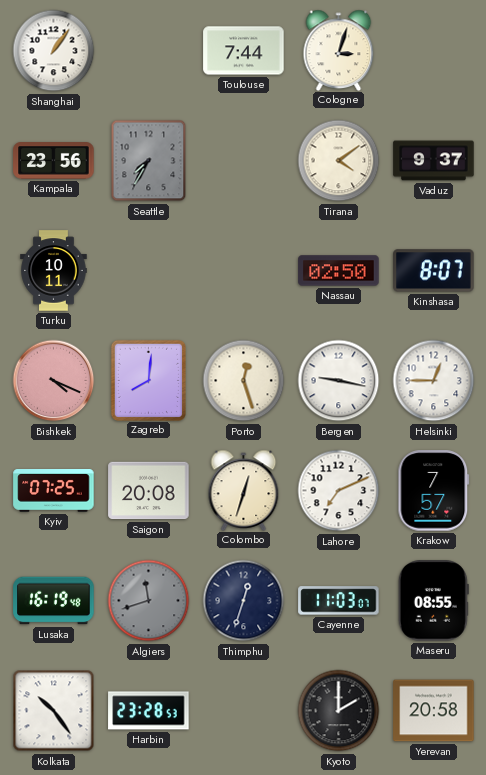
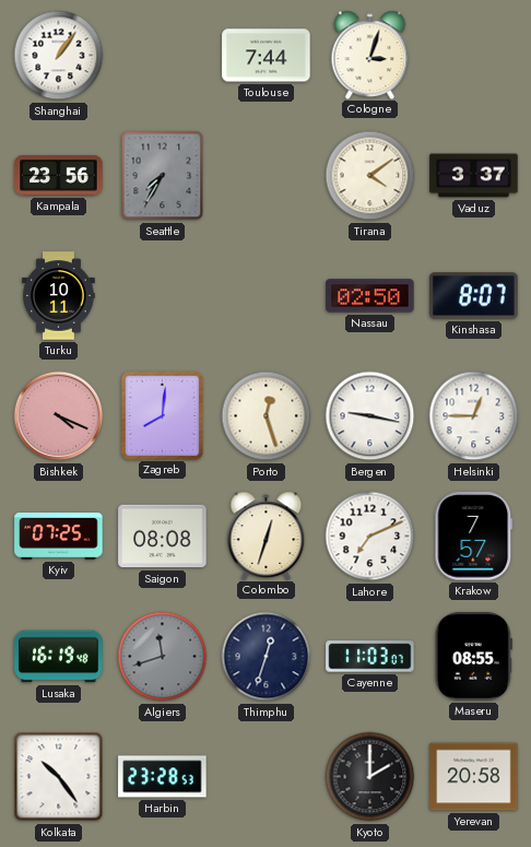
Vaduz: 9:37 -> 3:37 (474, 176)
Saigon: 20:08 -> 08:08 (163, 537)
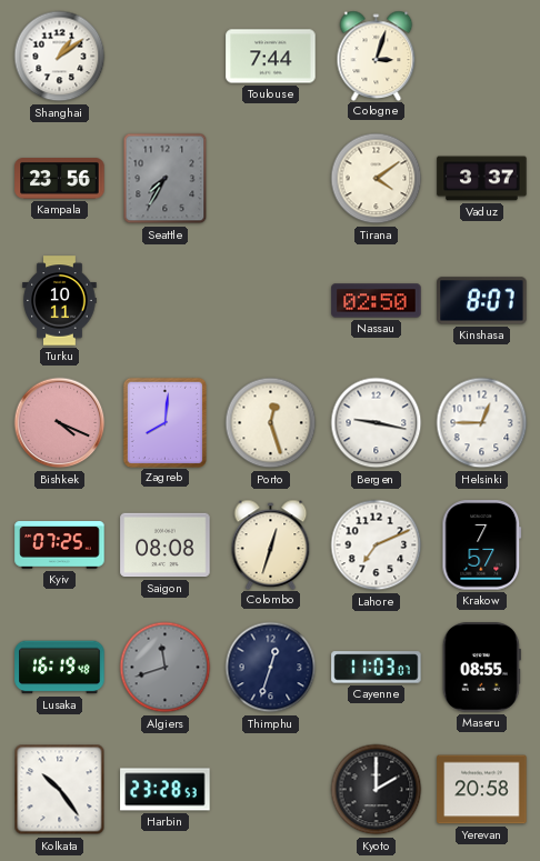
Shanghai: 1:06 -> 1:09 (60, 57)
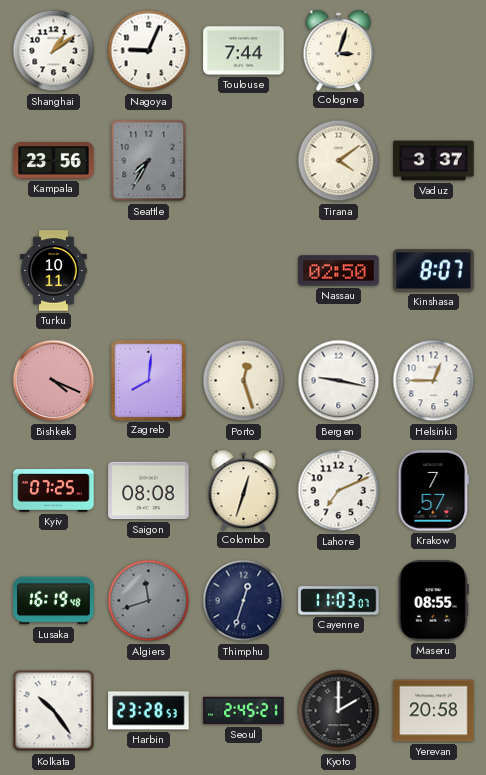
Nagoya: none -> 9:04 (149, 51)
Seoul: none -> 2:45 (244, 711)
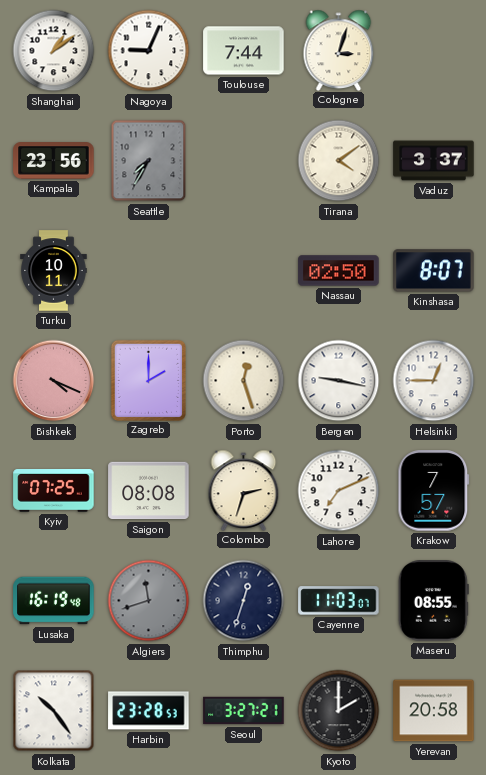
Zagreb: 8:01 -> 2:00 (148, 380)
Colombo: 12:33 -> 2:33 (244, 490)
Seoul: 2:45 -> 3:27 (244, 711)
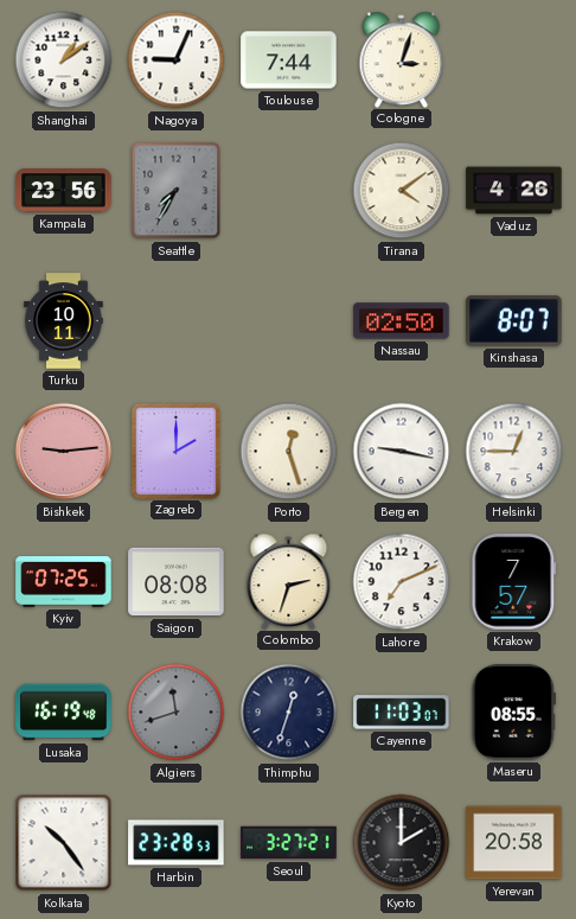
Vaduz: 3:37 -> 4:26 (514, 191)
Bishkek: 4:19 -> 9:14 (64, 452)
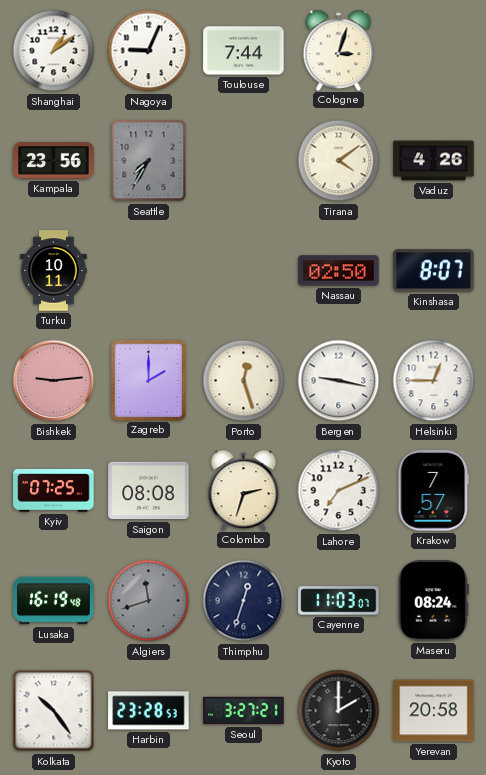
Maseru: 08:55 -> 08:24 (433, 601)
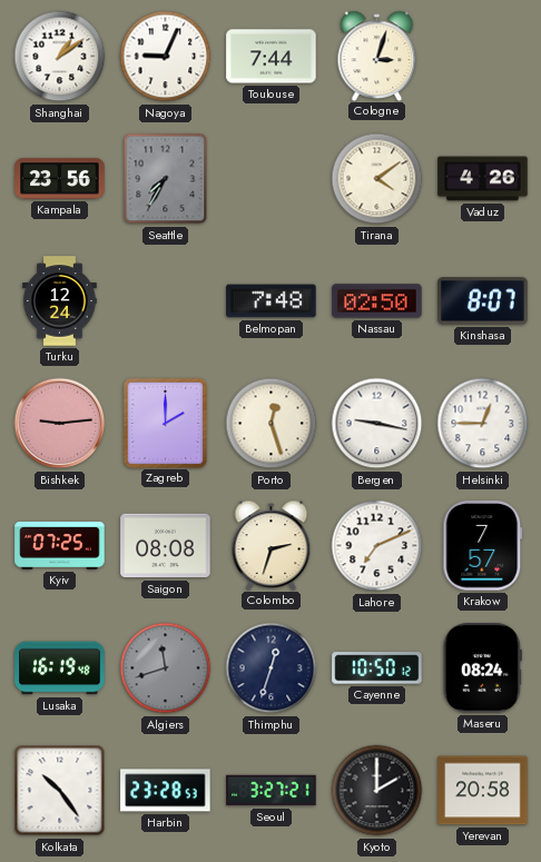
Turku: 10:11 -> 12:24 (60, 301)
Belmopan: none -> 7:48 (272, 301)
Cayenne: 11:03 -> 10:50 (377, 668)
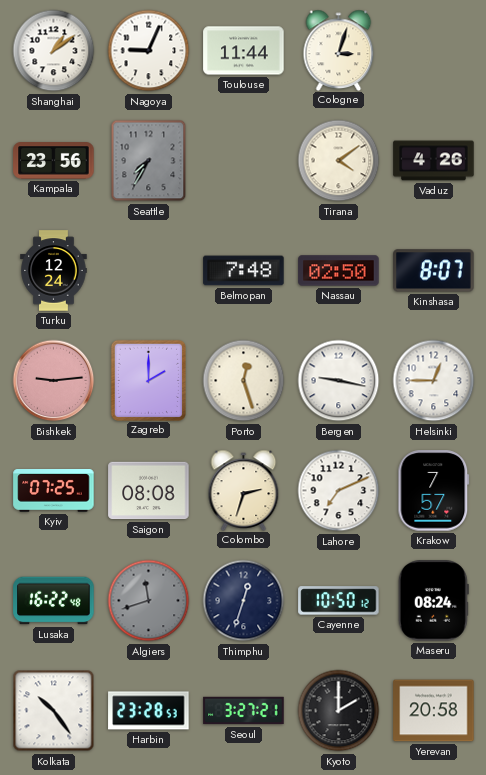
Toulouse: 7:44 -> 11:44 (244, 51)
Lusaka: 16:19 -> 16:22 (54, 601)
